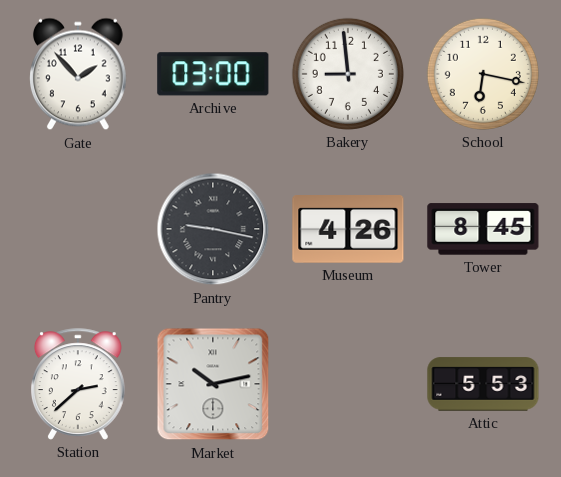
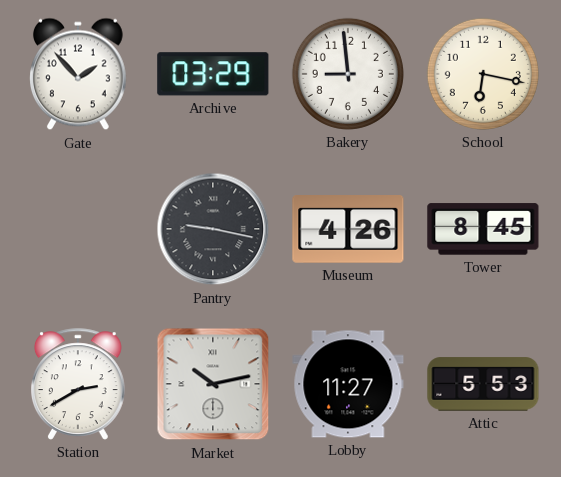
Archive: 03:00 -> 03:29 (213, 74)
Station: 2:38 -> 2:40 (79, 384)
Lobby: none -> 11:27 (348, 384)
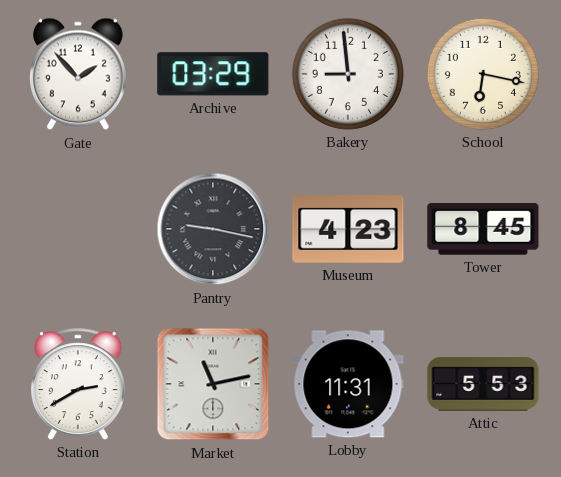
Museum: 4:26 -> 4:23 (348, 230)
Market: 10:13 -> 11:13 (213, 384)
Lobby: 11:27 -> 11:31 (348, 384)
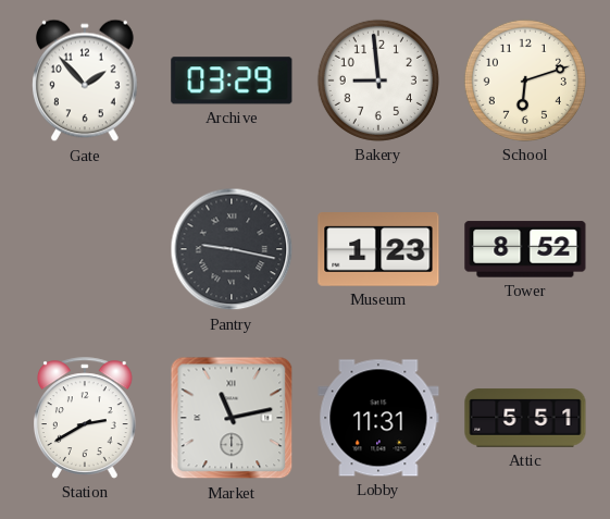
School: 6:17 -> 6:12 (525, 81)
Museum: 4:23 -> 1:23 (378, 250)
Tower: 8:45 -> 8:52 (525, 249)
Attic: 5:53 -> 5:51 (525, 418)
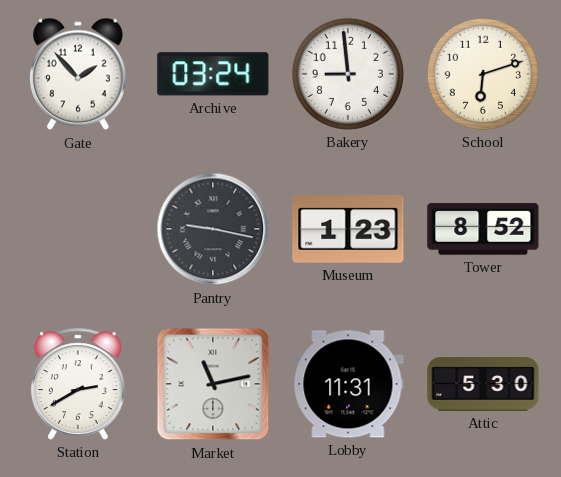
Archive: 03:29 -> 03:24 (213, 74)
Attic: 5:51 -> 5:30 (483, 384)
